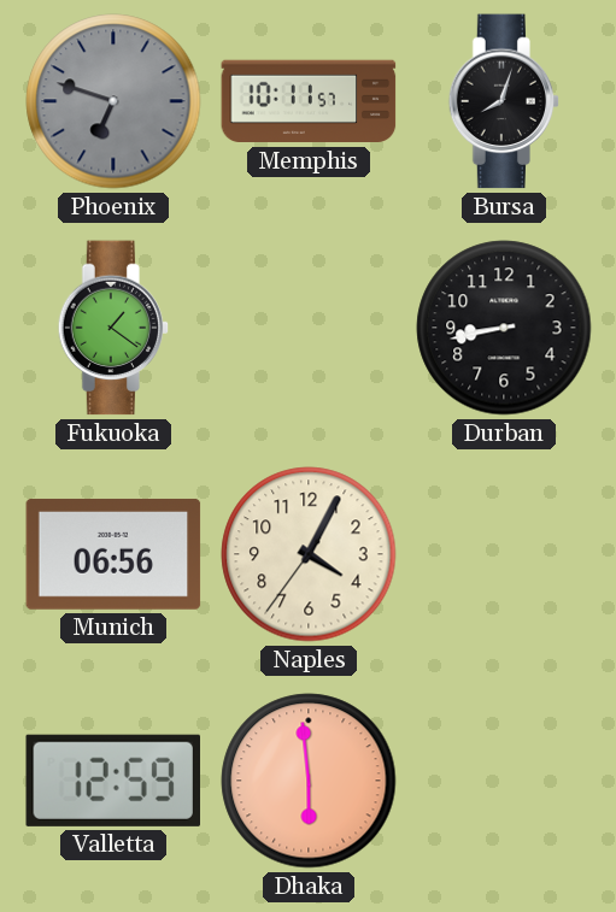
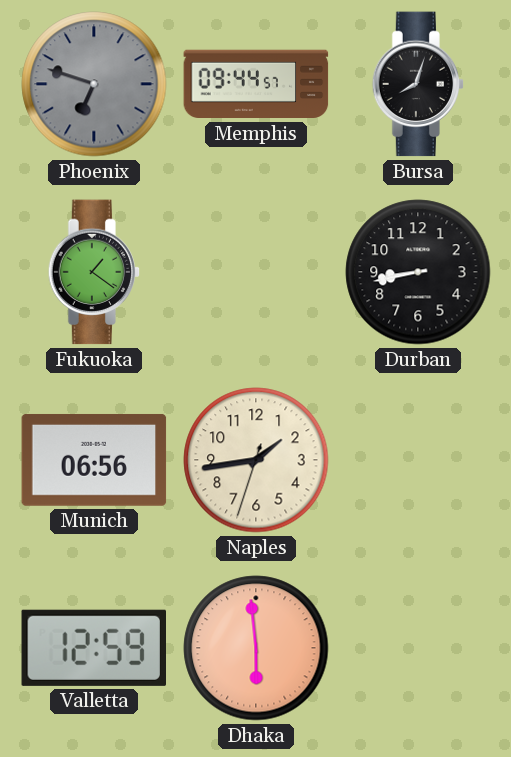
Memphis: 10:11 -> 09:44 (256, 84)
Naples: 4:04 -> 1:43 (256, 460)
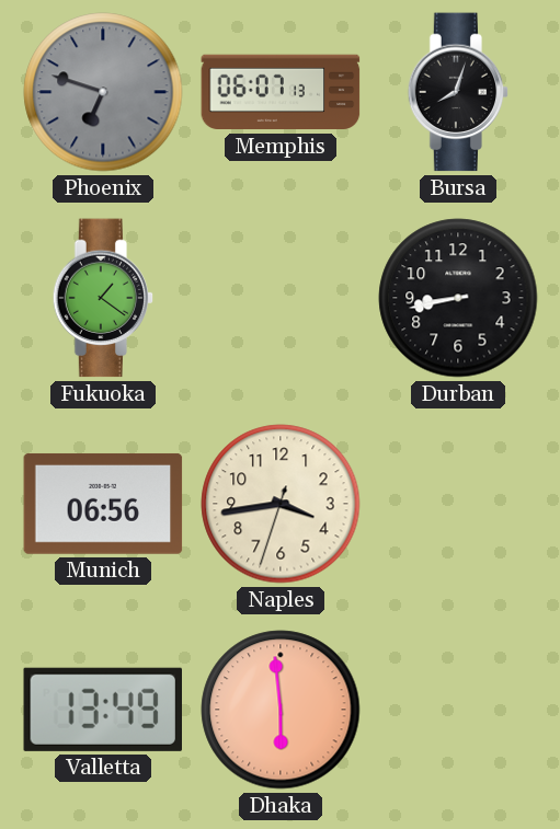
Memphis: 09:44 -> 06:07 (281, 92)
Naples: 1:43 -> 3:43 (281, 504)
Valletta: 12:59 -> 13:49 (102, 710)
